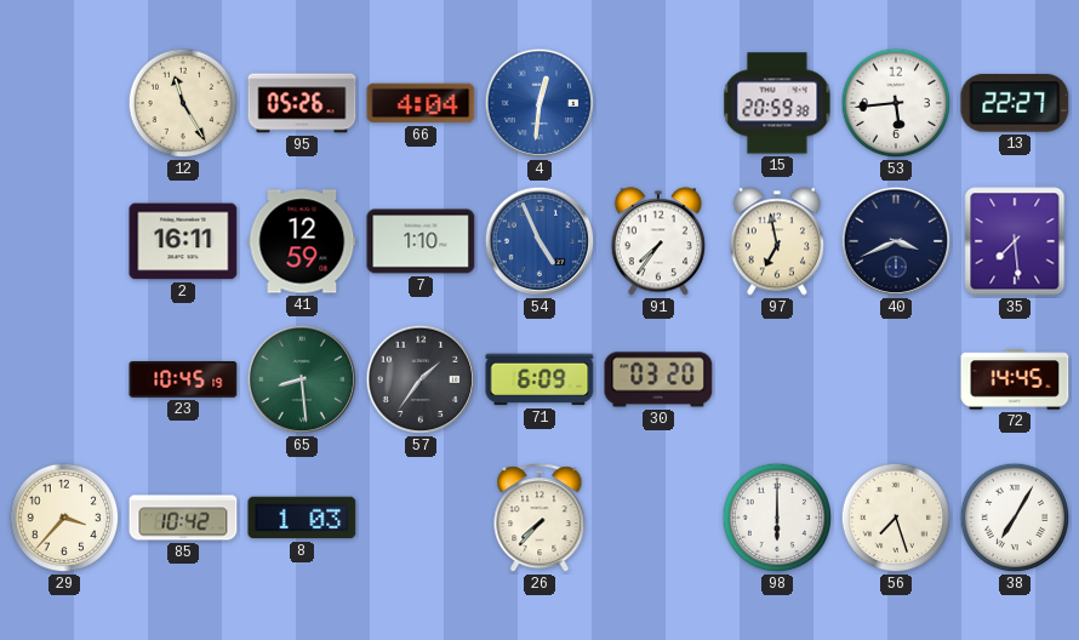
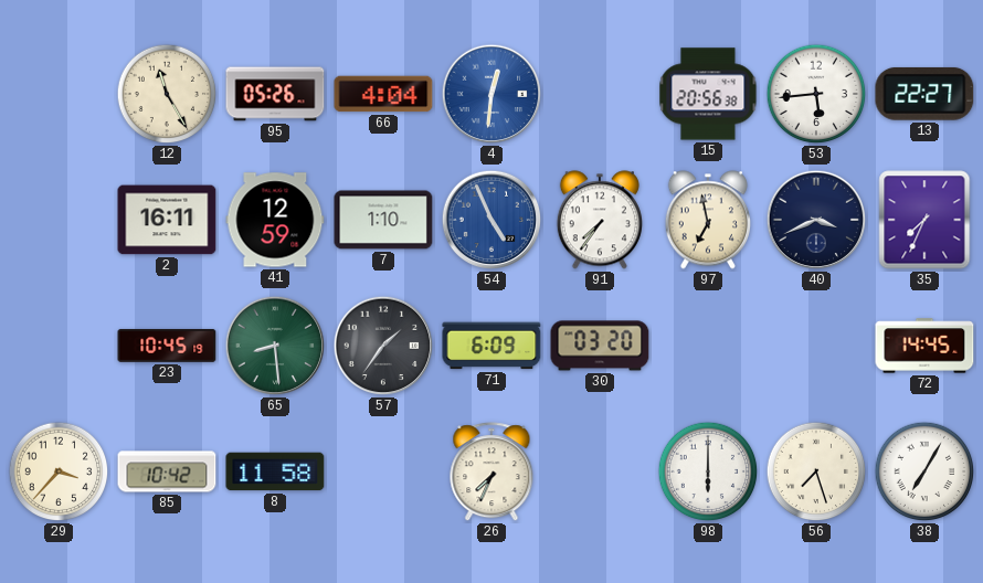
15: 20:59 -> 20:56 (708, 94)
35: 7:29 -> 7:34 (924, 220)
8: 1:03 -> 11:58 (275, 471)
26: 7:37 -> 7:34 (491, 473)
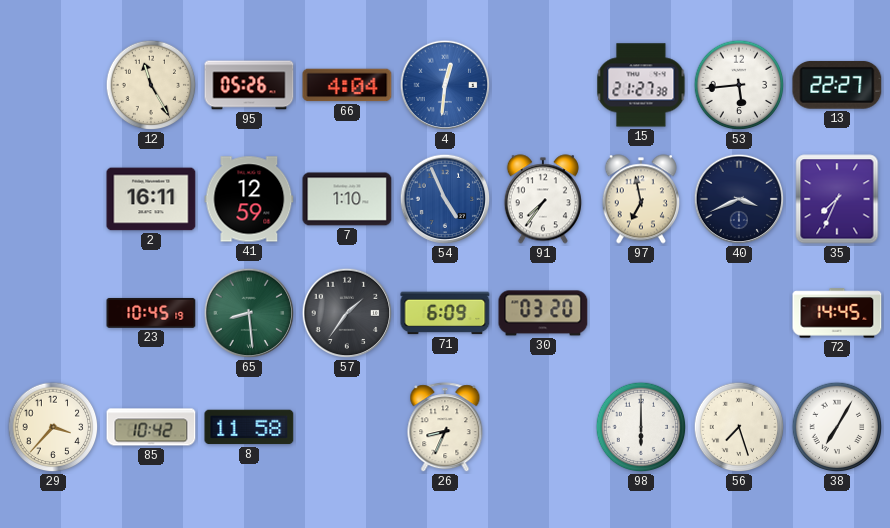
15: 20:56 -> 21:27 (641, 85)
26: 7:34 -> 8:34 (445, 428)
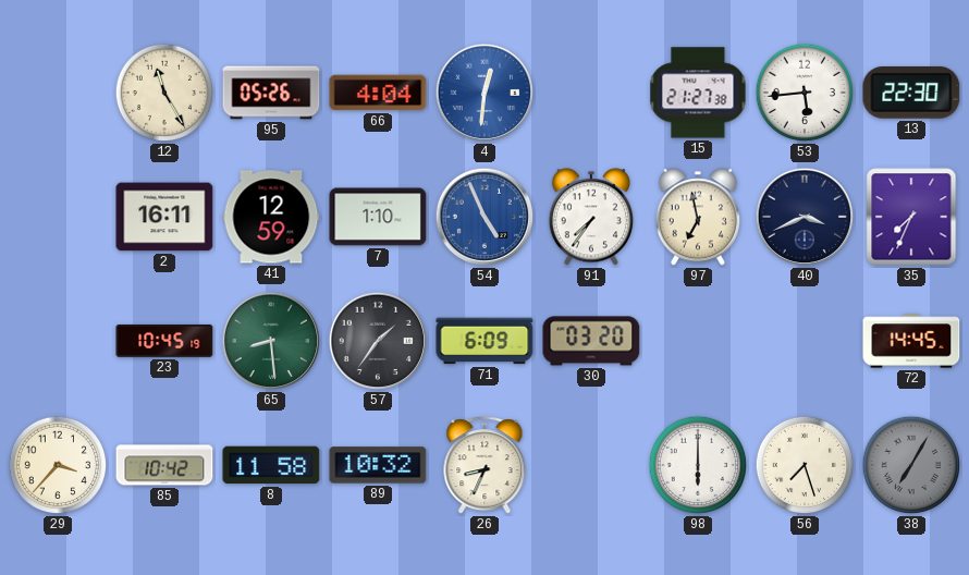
13: 22:27 -> 22:30 (911, 93)
89: none -> 10:32 (378, 465)
38 dial: white -> grey (911, 465)
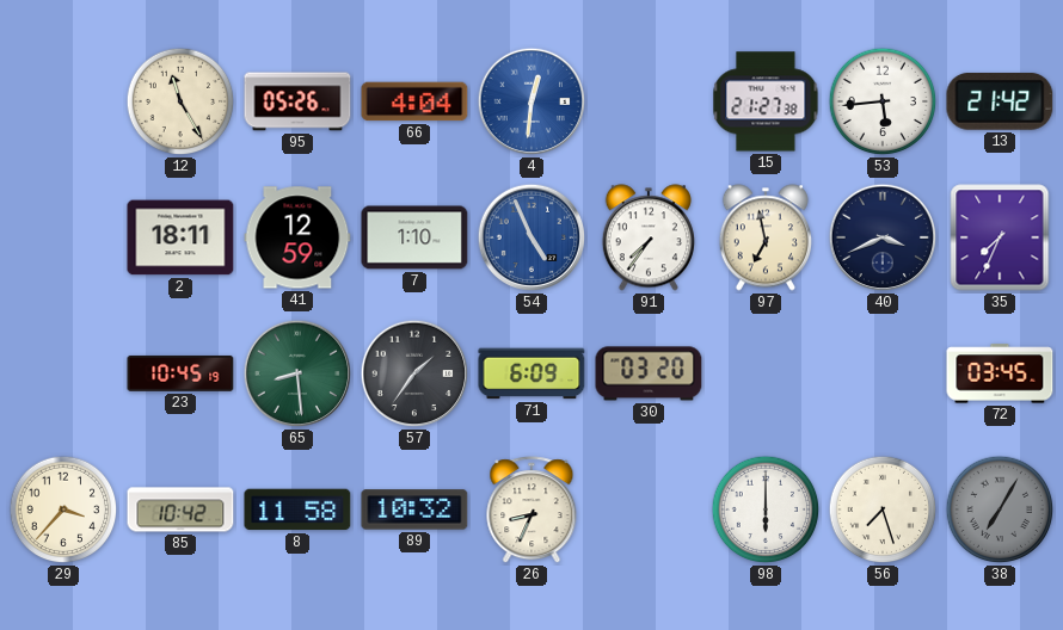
13: 22:30 -> 21:42 (1000, 101)
2: 16:11 -> 18:11 (180, 237)
72: 14:45 -> 03:45 (1000, 373)
